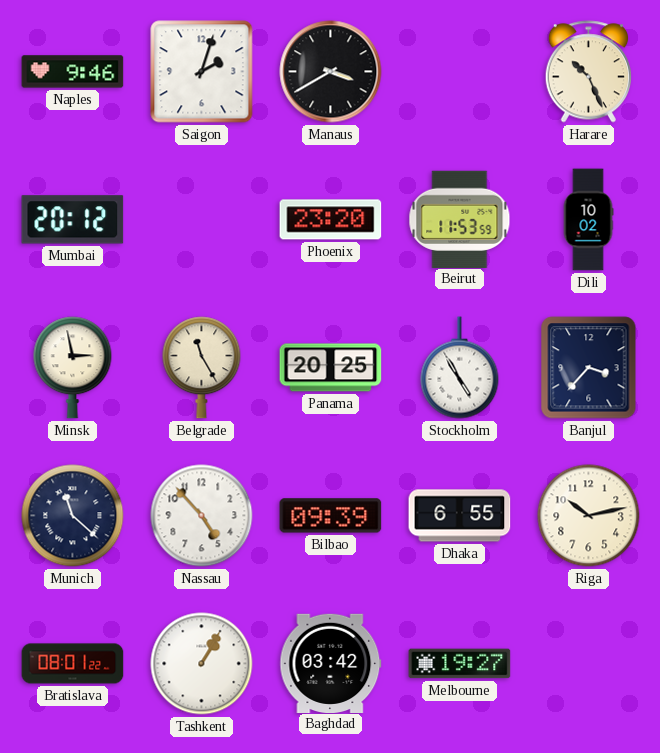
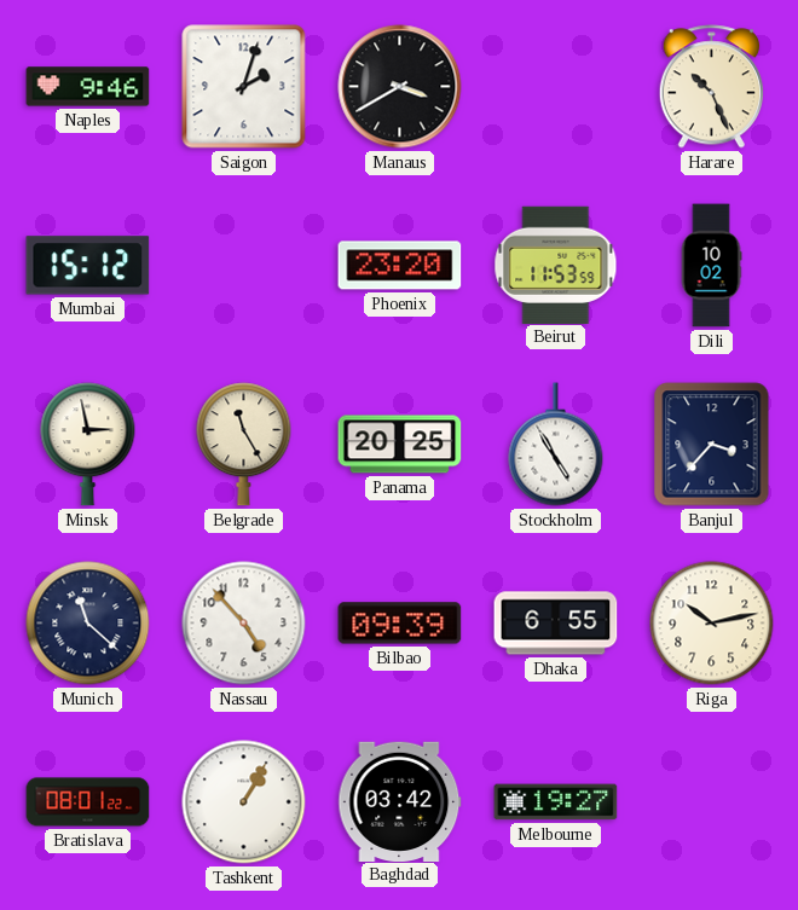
Mumbai: 20:12 -> 15:12 (88, 266)
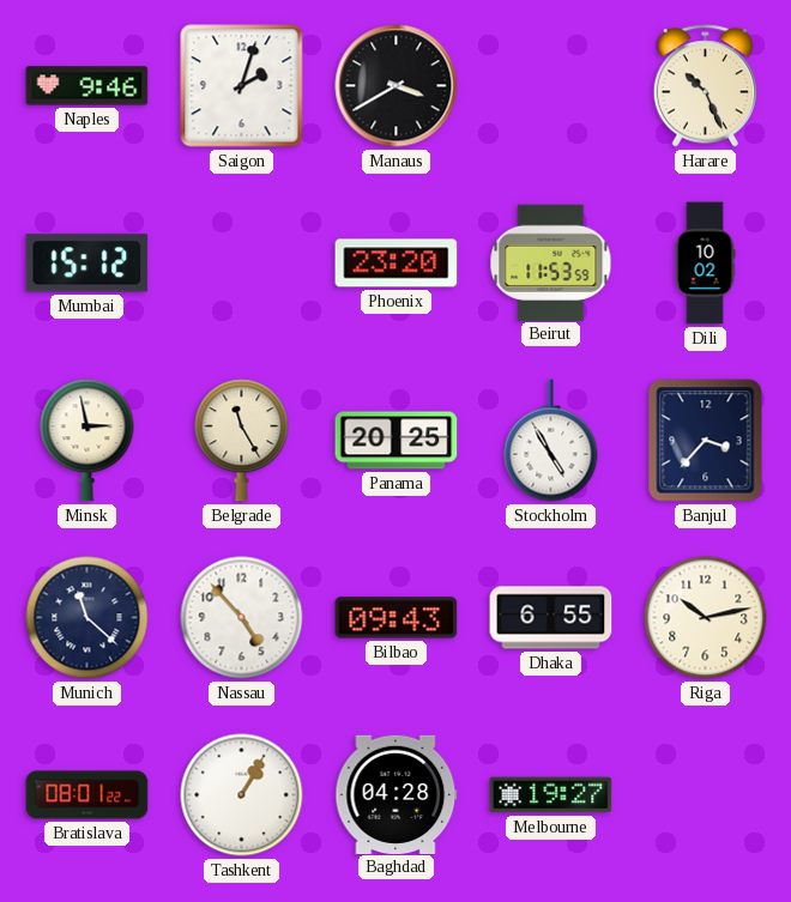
Bilbao: 09:39 -> 09:43 (397, 618)
Baghdad: 03:42 -> 04:28 (397, 794)
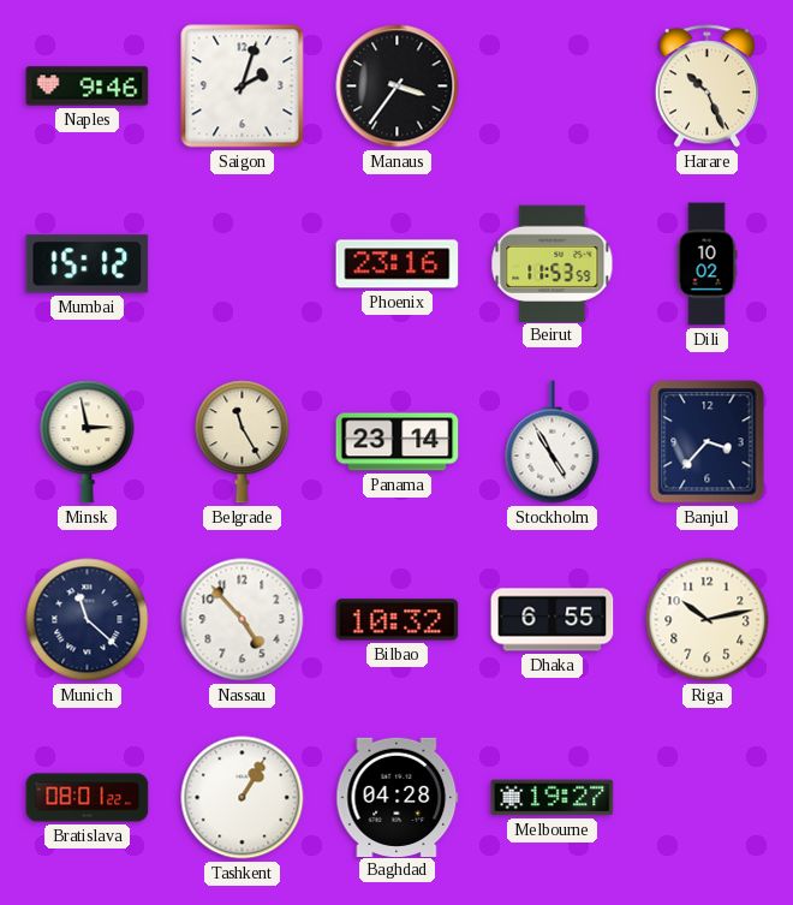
Manaus: 3:40 -> 3:36 (398, 87)
Phoenix: 23:20 -> 23:16 (398, 264)
Panama: 20:25 -> 23:14 (398, 442)
Bilbao: 09:43 -> 10:32 (398, 620)
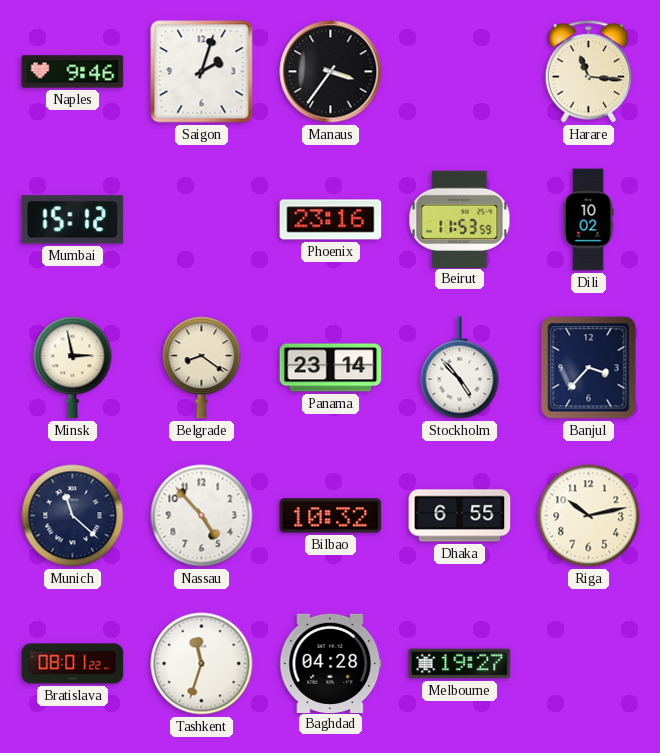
Harare: 10:26 -> 11:16 (588, 72)
Belgrade: 11:25 -> 8:21 (202, 368)
Stockholm: 4:55 -> 4:53 (460, 368)
Tashkent: 1:05 -> 11:33 (202, 664)
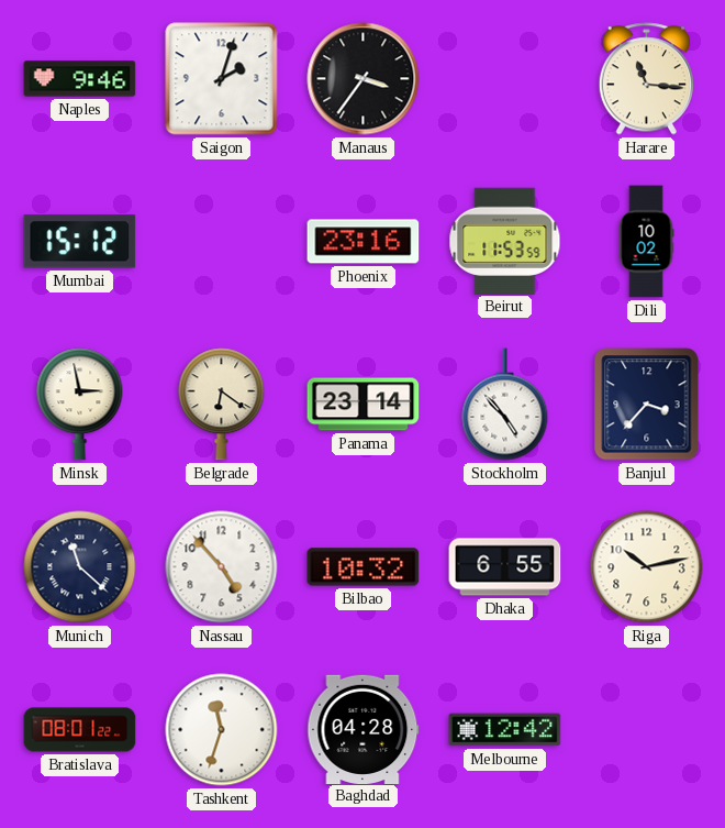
Belgrade: 8:21 -> 6:21 (222, 405)
Melbourne: 19:27 -> 12:42 (505, 730)
